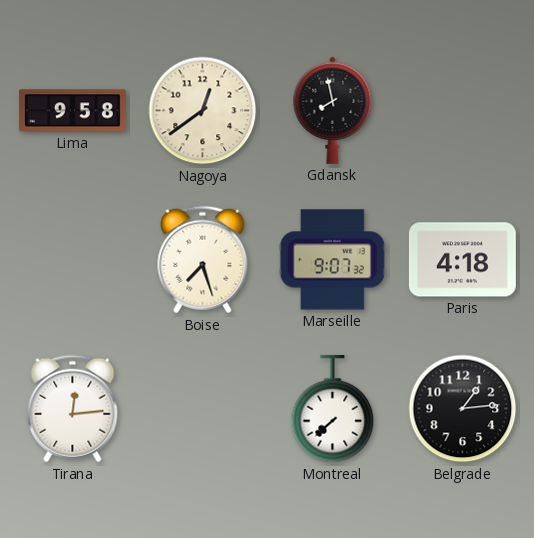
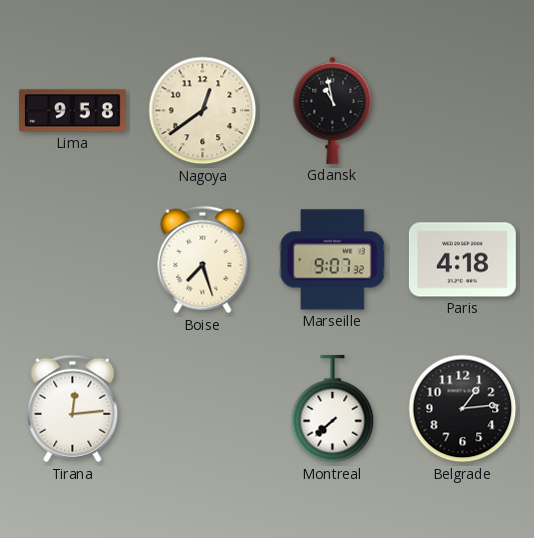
Gdansk: 7:58 -> 10:58 (333, 110)
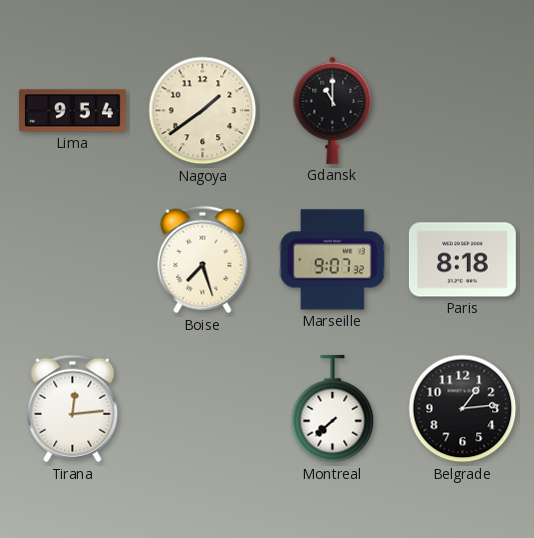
Lima: 9:58 -> 9:54 (72, 111)
Nagoya: 12:39 -> 1:39 (203, 111)
Gdansk: 10:58 -> 11:00 (333, 110)
Paris: 4:18 -> 8:18 (462, 260)
